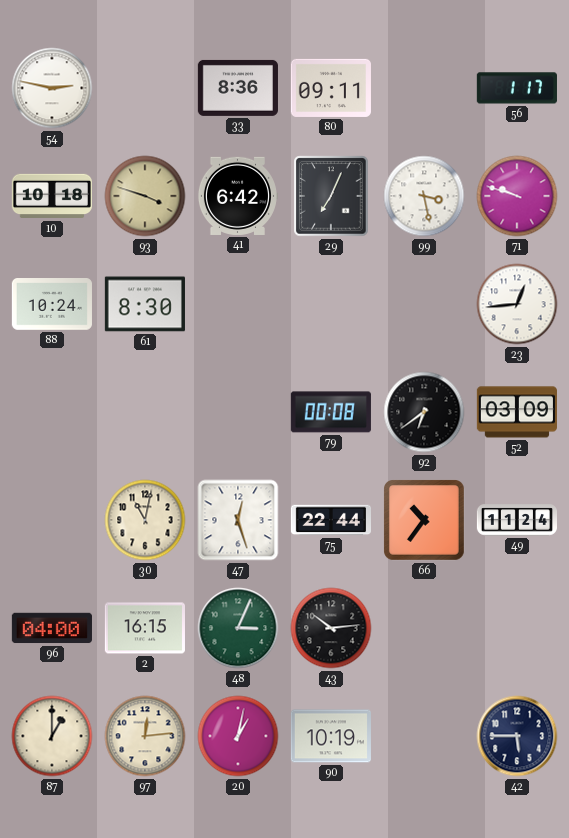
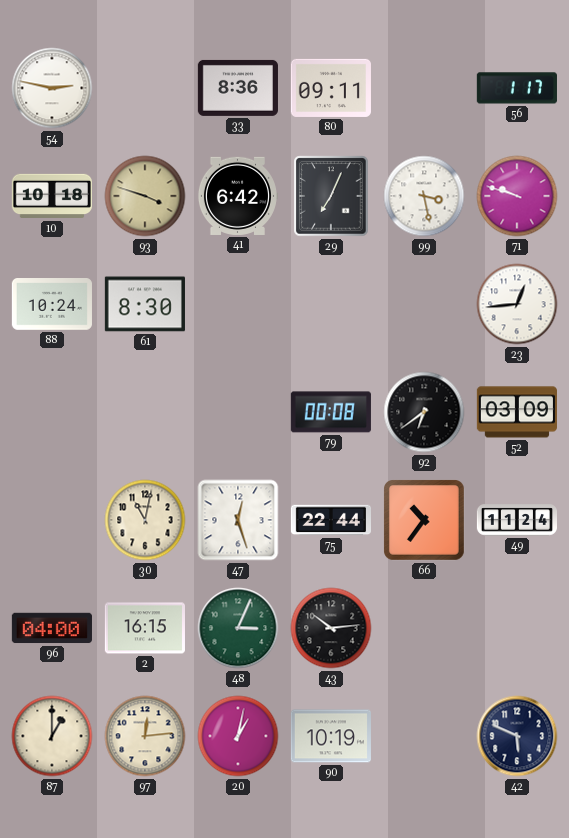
42: 5:45 -> 5:49 (517, 736)
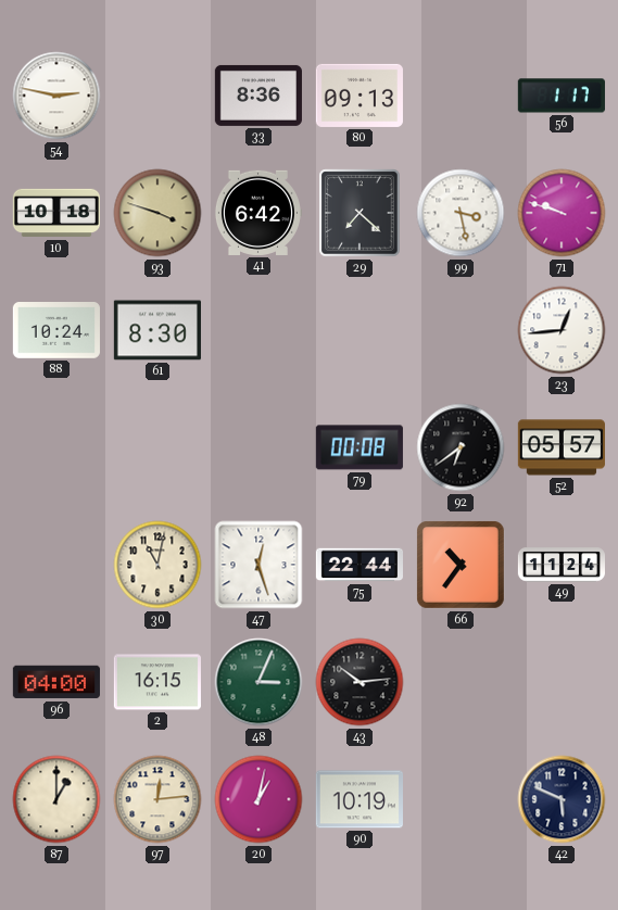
80: 09:11 -> 09:13 (360, 96)
29: 7:04 -> 7:22 (360, 213)
52: 03:09 -> 05:57 (562, 447)
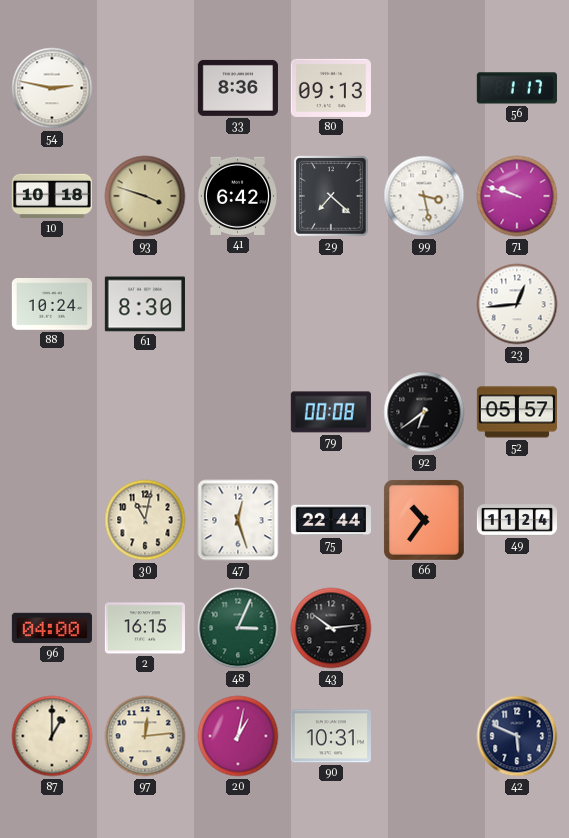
90: 10:19 -> 10:31 (331, 736)
